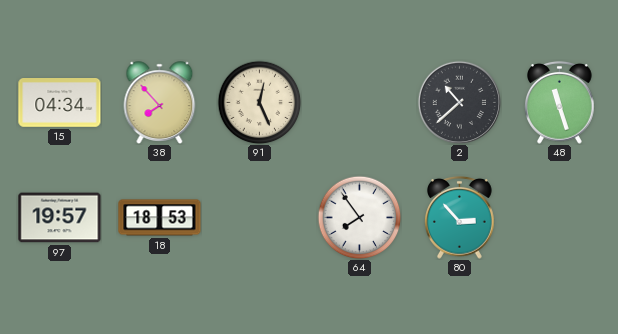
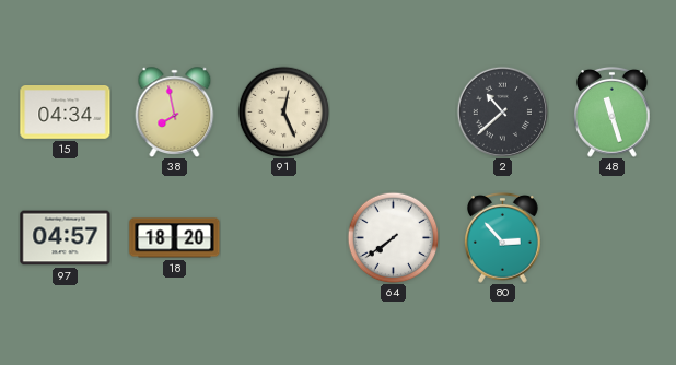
38: 7:53 -> 7:58 (175, 113)
97: 19:57 -> 04:57 (66, 238)
18: 18:53 -> 18:20 (175, 238)
64: 7:54 -> 7:39 (393, 237)
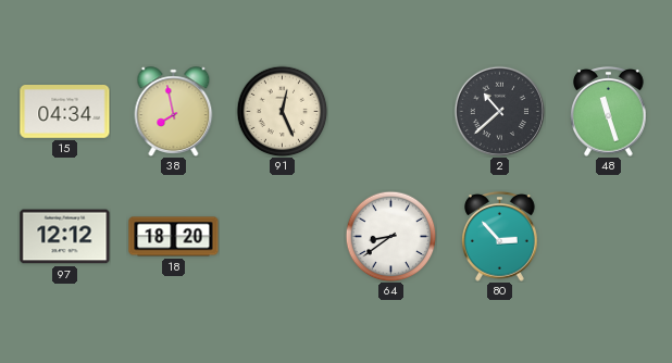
97: 04:57 -> 12:12 (65, 237)
64: 7:39 -> 8:39 (390, 236)
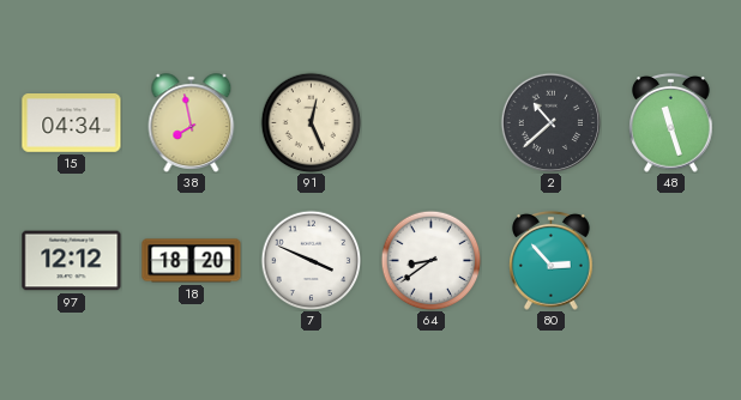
7: none -> 3:49 (311, 260)
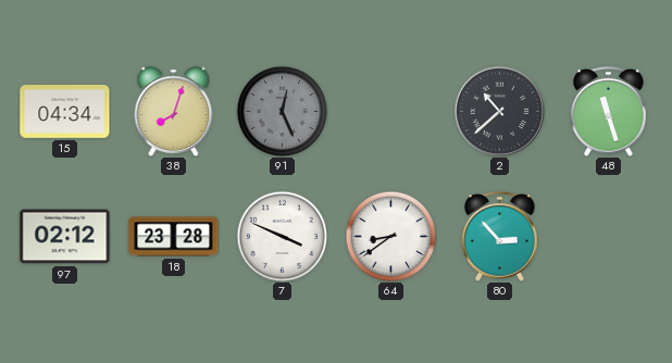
38: 7:58 -> 8:03 (174, 112)
91 dial: cream -> grey (282, 111)
97: 12:12 -> 02:12 (65, 237)
18: 18:20 -> 23:28 (174, 237)
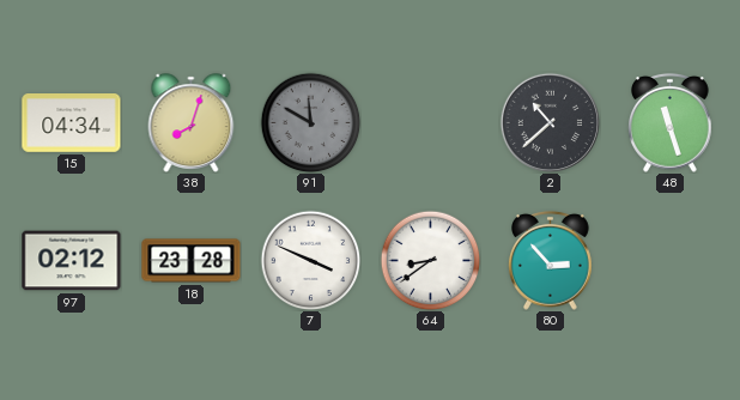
91: 12:26 -> 11:50 (310, 122)
